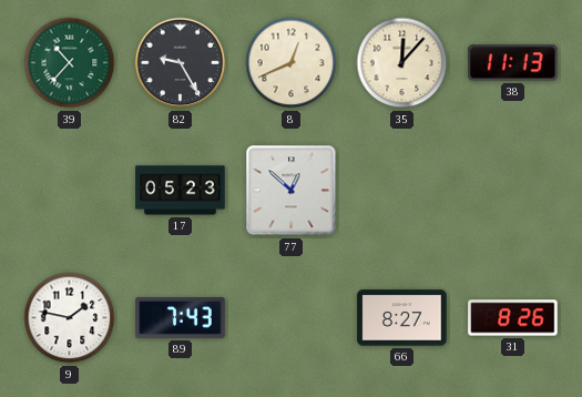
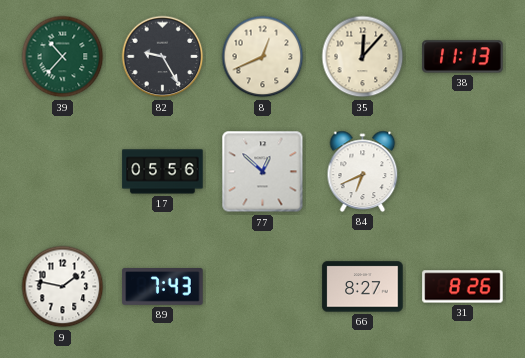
17: 05:23 -> 05:56 (163, 172)
84: none -> 6:41 (363, 171)
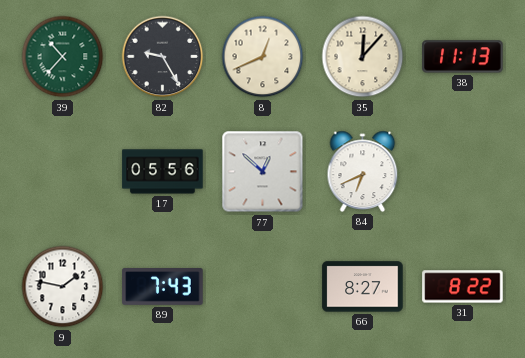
31: 8:26 -> 8:22 (463, 287)
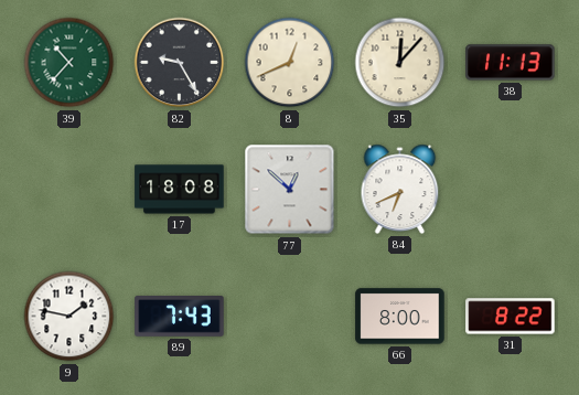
17: 05:56 -> 18:08 (180, 190)
66: 8:27 -> 8:00 (400, 317)
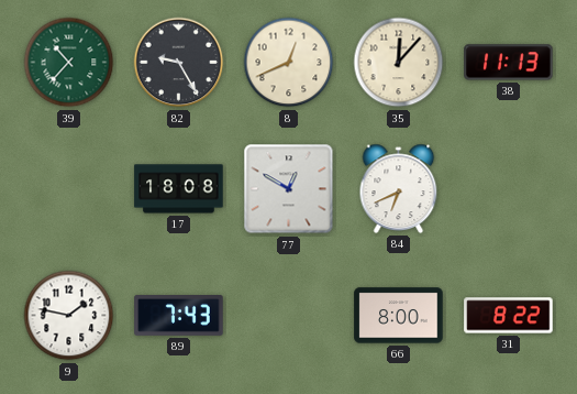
77: 12:52 -> 12:50 (289, 189)
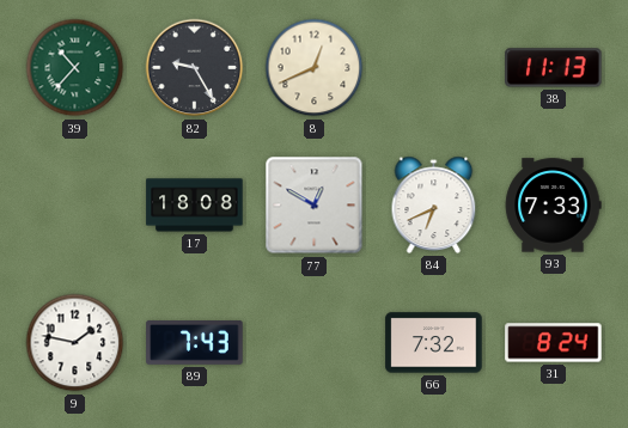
35: 12:07 -> none (399, 63)
93: none -> 7:33 (553, 206)
66: 8:00 -> 7:32 (434, 343)
31: 8:22 -> 8:24 (554, 343)
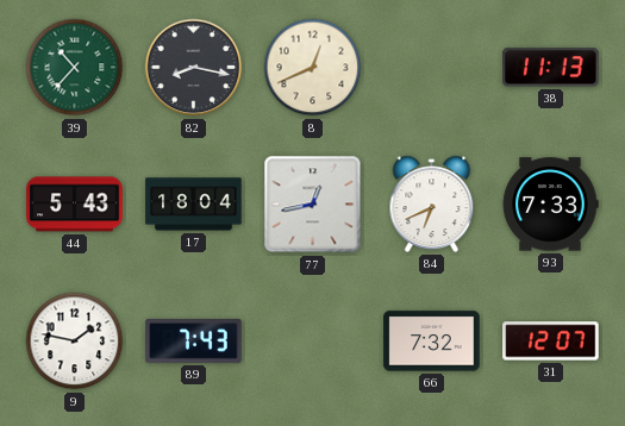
82: 9:25 -> 8:17 (194, 68)
44: none -> 5:43 (75, 205)
17: 18:08 -> 18:04 (194, 205)
77: 12:50 -> 12:43 (313, 205)
31: 8:24 -> 12:07 (551, 342)
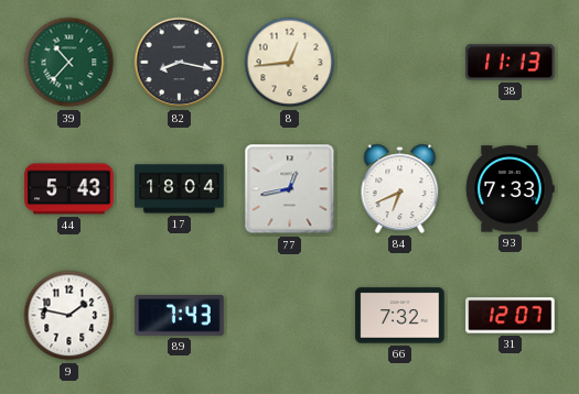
8: 12:41 -> 12:44 (290, 63)
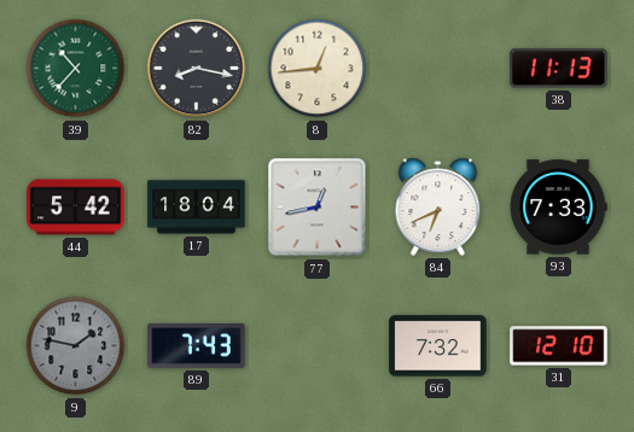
44: 5:43 -> 5:42 (76, 208)
9 dial: white -> grey (76, 346)
31: 12:07 -> 12:10 (559, 346)
